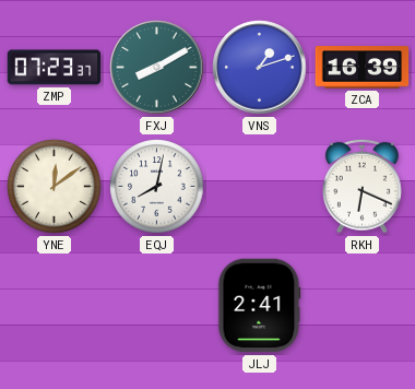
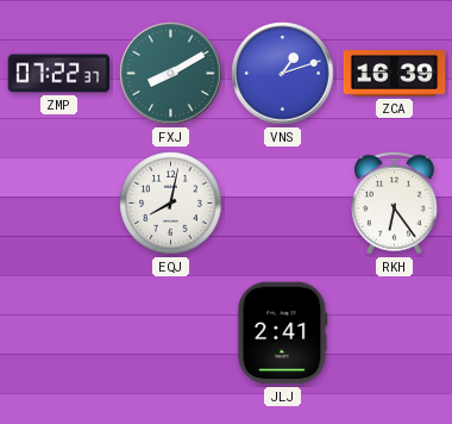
ZMP: 07:23 -> 07:22 (59, 74)
YNE: 12:09 -> none (55, 187)
RKH: 6:19 -> 6:24 (395, 202)
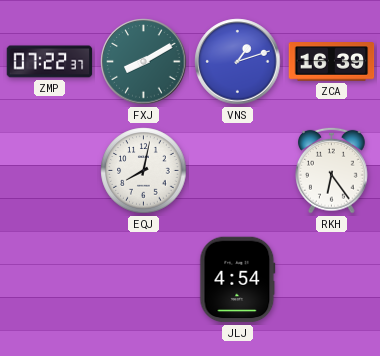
JLJ: 2:41 -> 4:54 (238, 280)
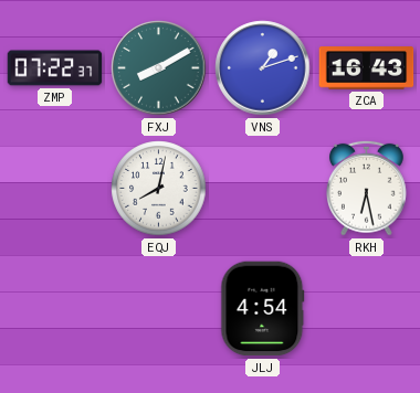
ZCA: 16:39 -> 16:43 (367, 68)
RKH: 6:24 -> 6:28 (367, 188)
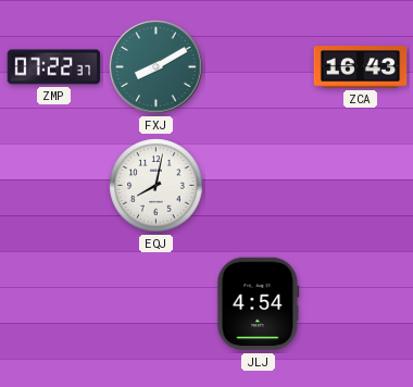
VNS: 1:12 -> none (263, 68)
RKH: 6:28 -> none (367, 188)
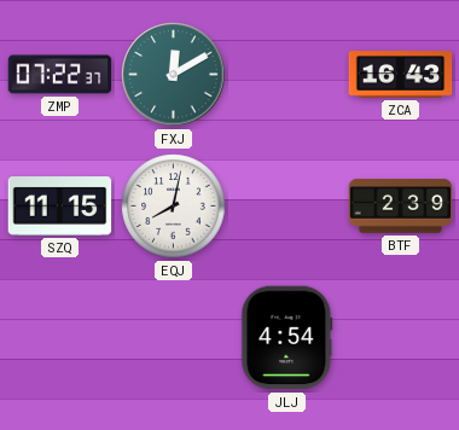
FXJ: 8:10 -> 12:10 (174, 75)
SZQ: none -> 11:15 (60, 207)
BTF: none -> 2:39 (401, 207)
